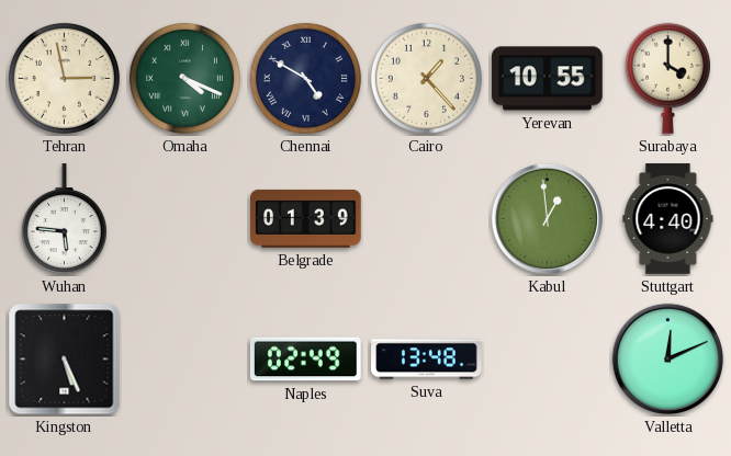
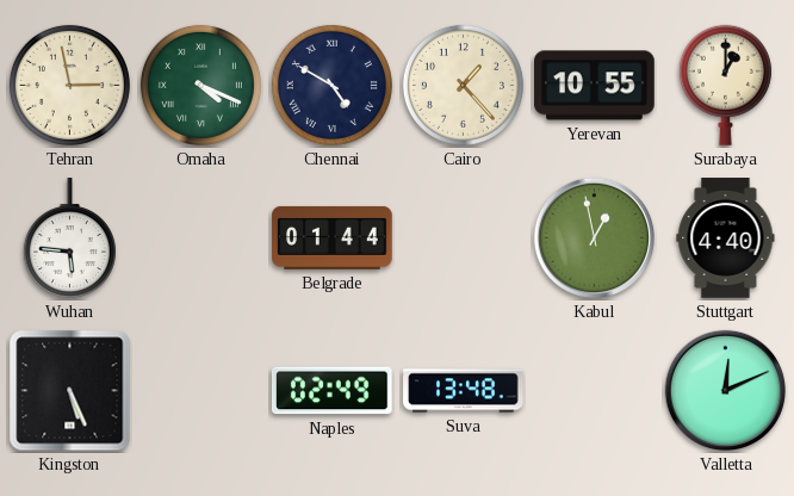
Surabaya: 4:00 -> 1:00 (725, 85)
Belgrade: 01:39 -> 01:44 (333, 237)
Kabul: 12:59 -> 12:58 (595, 238)
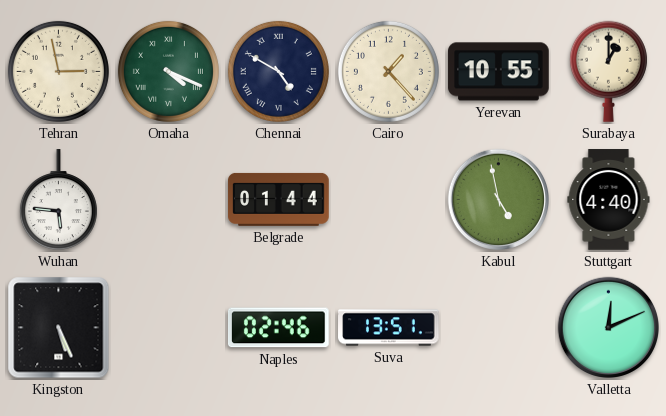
Kabul: 12:58 -> 4:58 (499, 200)
Naples: 02:49 -> 02:46 (279, 328)
Suva: 13:48 -> 13:51 (389, 328)
